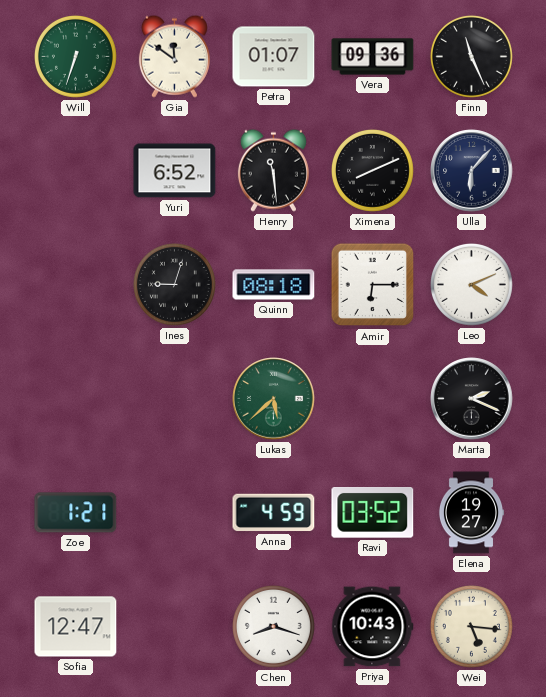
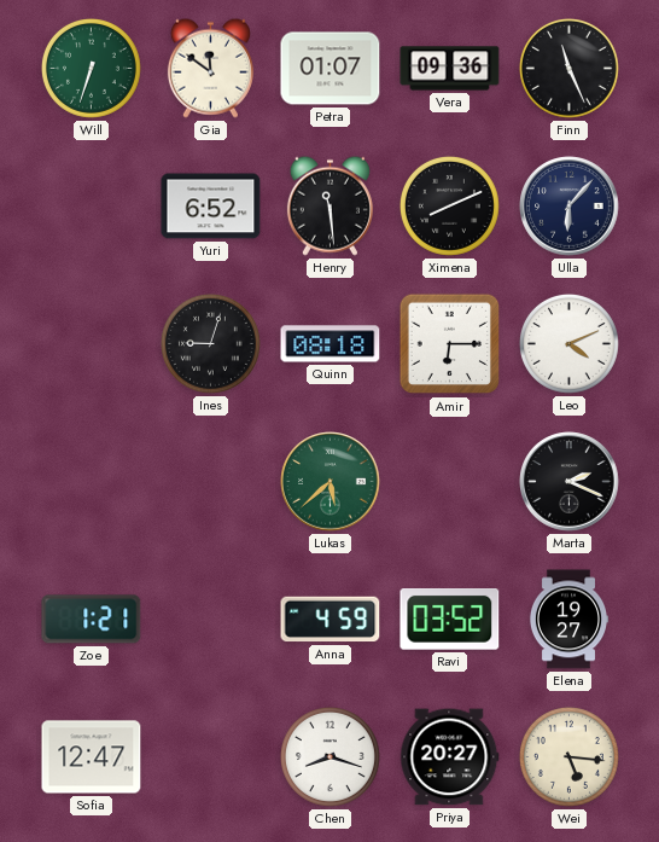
Priya: 10:43 -> 20:27 (450, 757)
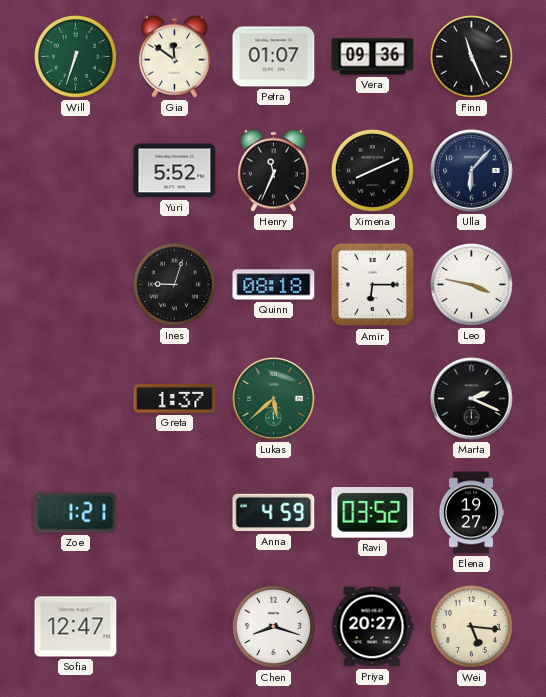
Yuri: 6:52 -> 5:52 (175, 171)
Henry: 11:29 -> 11:34 (273, 170)
Leo: 4:11 -> 3:47 (471, 284)
Greta: none -> 1:37 (175, 399)
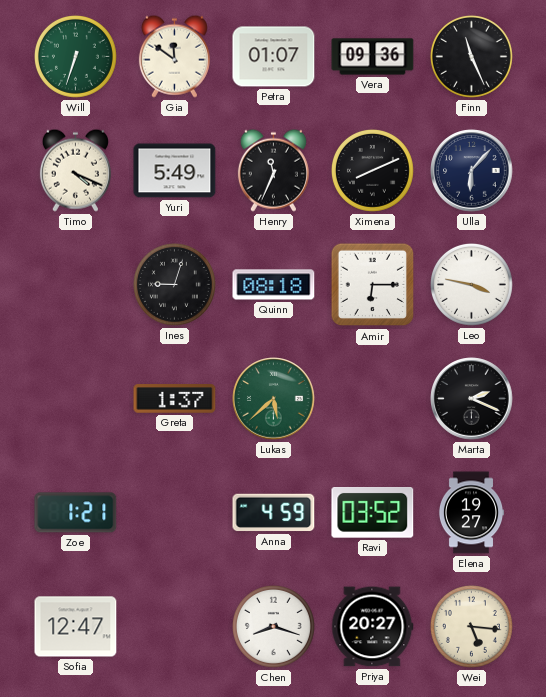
Timo: none -> 4:19 (75, 170)
Yuri: 5:52 -> 5:49 (175, 171)
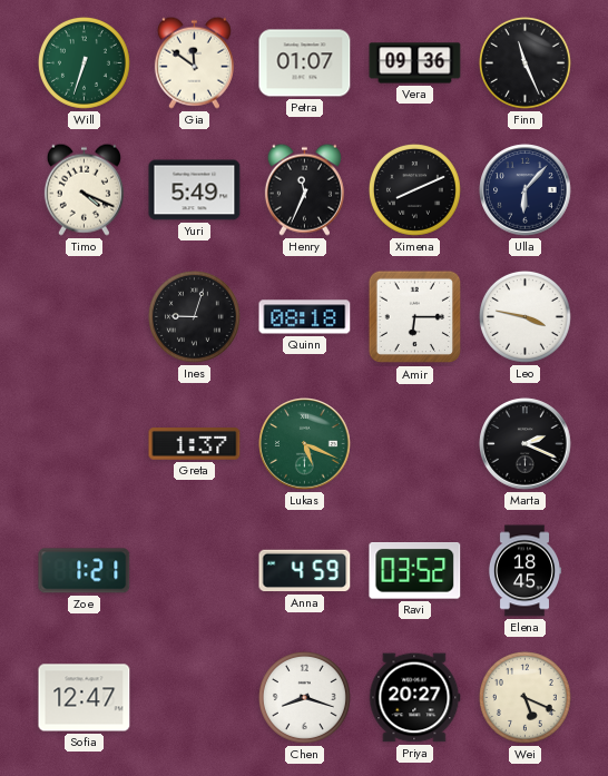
Lukas: 5:38 -> 5:19 (305, 444)
Elena: 19:27 -> 18:45 (524, 571)
Wei: 5:16 -> 5:19 (524, 697)
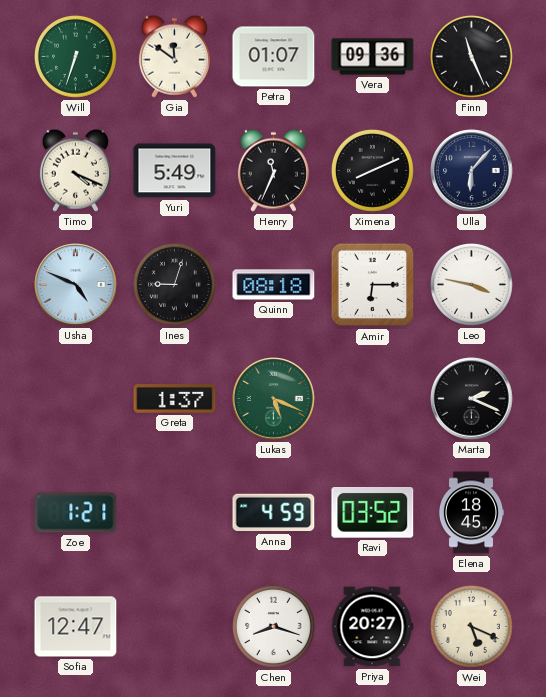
Usha: none -> 4:49 (76, 285)
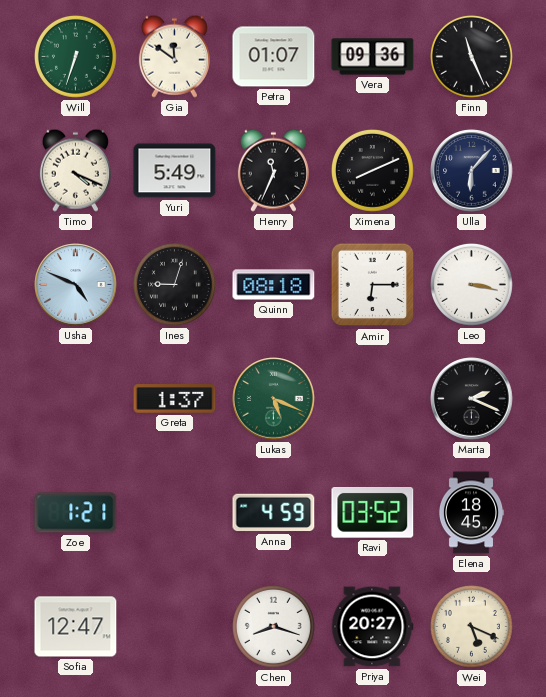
Leo: 3:47 -> 3:17 (471, 284)
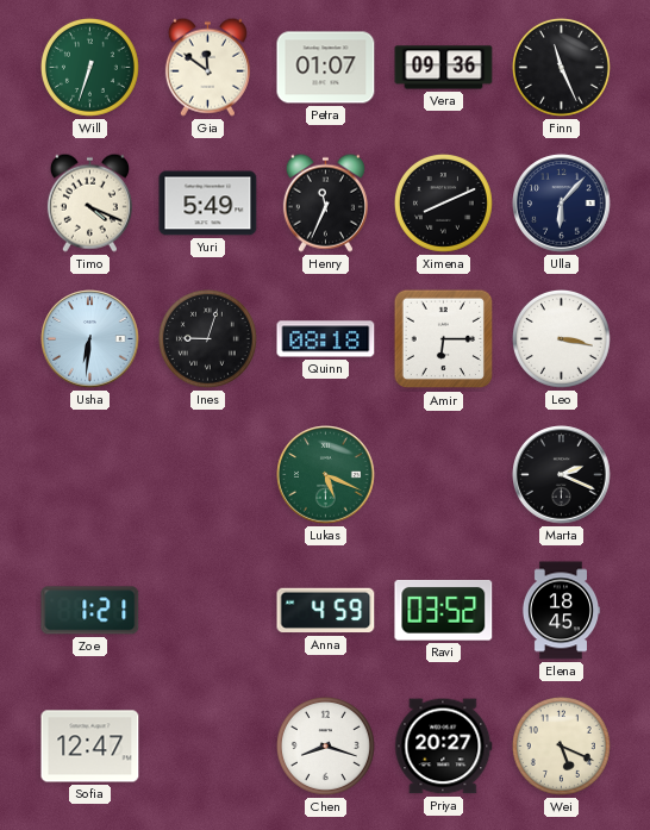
Usha: 4:49 -> 6:31 (90, 339)
Greta: 1:37 -> none (175, 399)
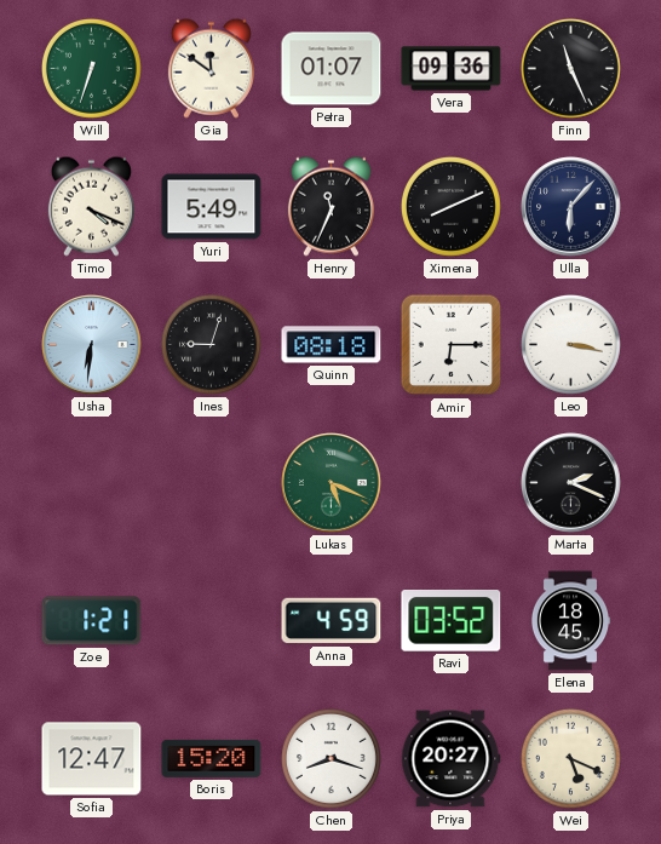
Boris: none -> 15:20 (212, 758)
